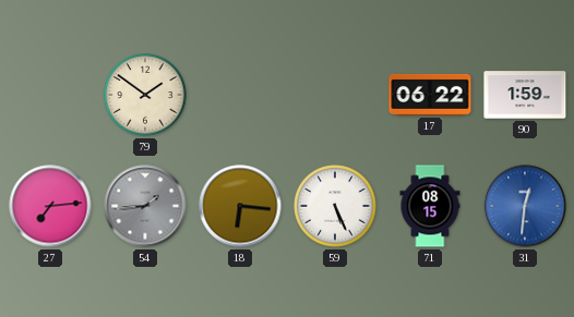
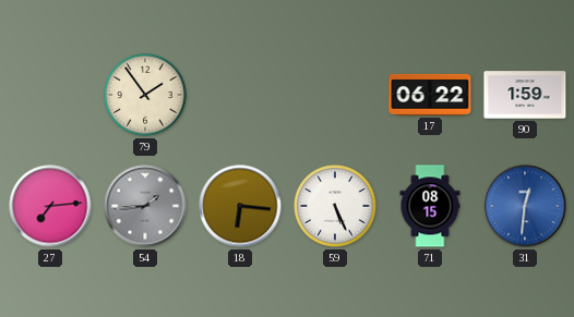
79: 1:51 -> 1:54 (145, 95)
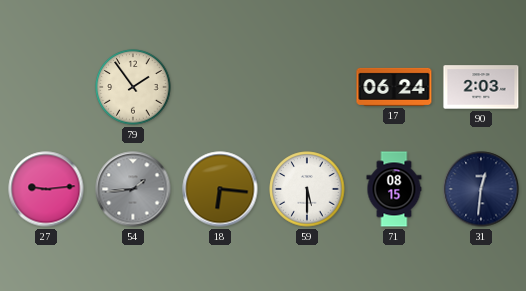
17: 06:22 -> 06:24 (394, 87)
90: 1:59 -> 2:03 (481, 87)
27: 7:14 -> 9:14 (46, 189)
59: 5:26 -> 5:30 (307, 189)
31 dial: blue -> navy (481, 189)
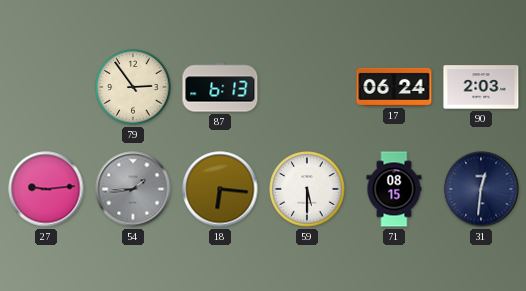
79: 1:54 -> 2:54 (133, 87)
87: none -> 6:13 (220, 87)
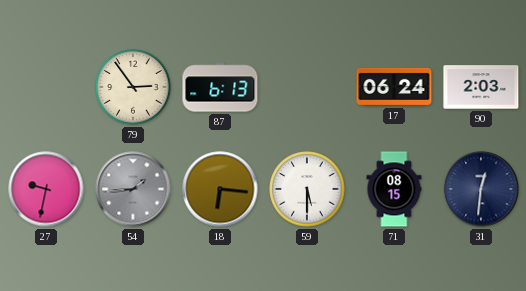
27: 9:14 -> 9:32 (46, 189)
